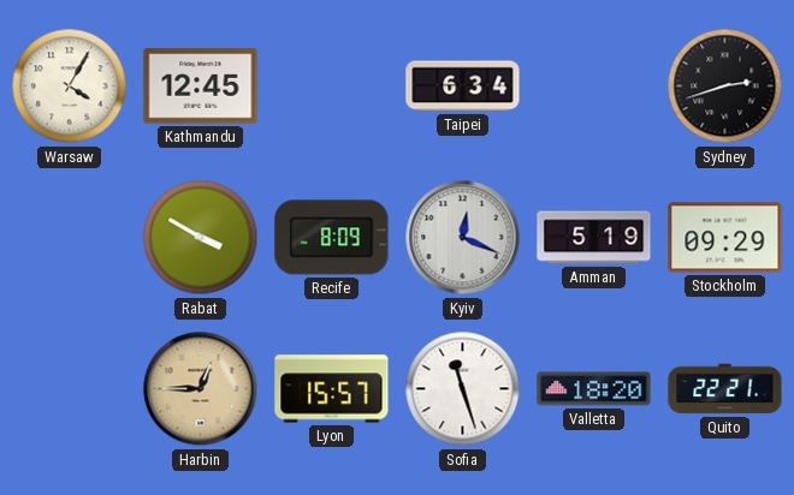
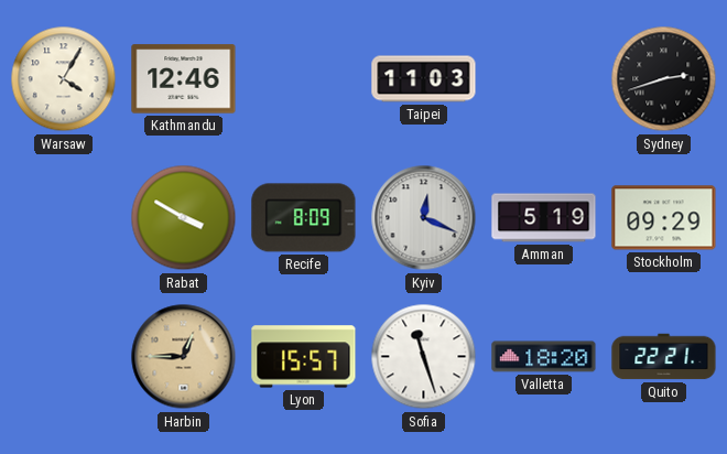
Kathmandu: 12:45 -> 12:46 (184, 79)
Taipei: 6:34 -> 11:03 (424, 79)
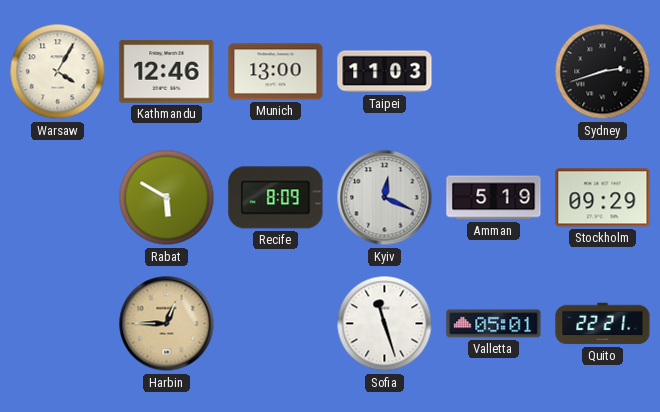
Munich: none -> 13:00 (276, 72)
Rabat: 3:50 -> 5:50 (167, 198)
Lyon: 15:57 -> none (304, 357)
Valletta: 18:20 -> 05:01 (494, 324)
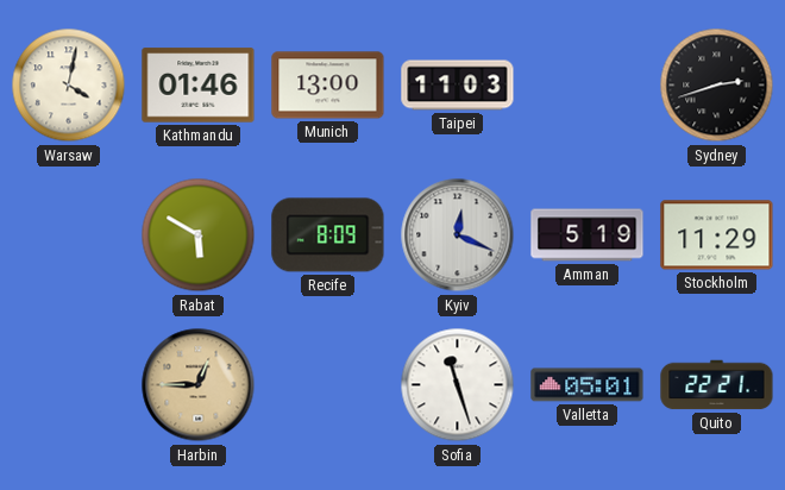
Warsaw: 4:05 -> 4:02 (69, 86)
Kathmandu: 12:46 -> 01:46 (199, 86)
Stockholm: 09:29 -> 11:29 (717, 235)
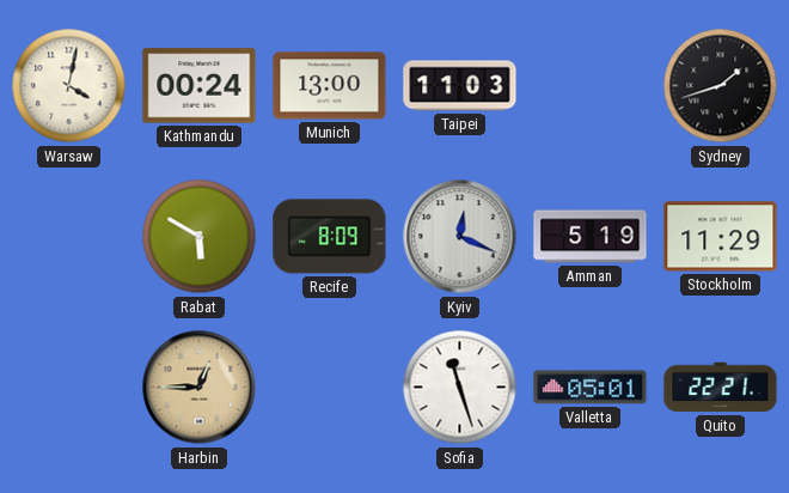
Kathmandu: 01:46 -> 00:24 (200, 86)
Sydney: 2:42 -> 1:42 (721, 86)
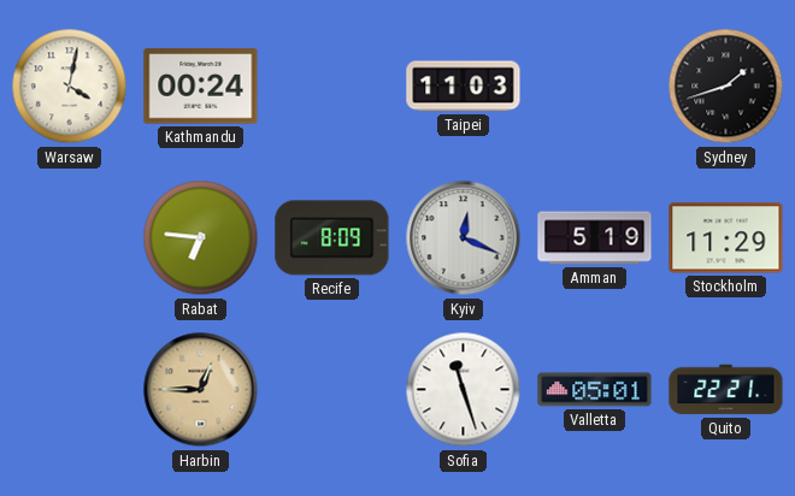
Munich: 13:00 -> none (330, 86)
Rabat: 5:50 -> 6:46 (201, 238)
